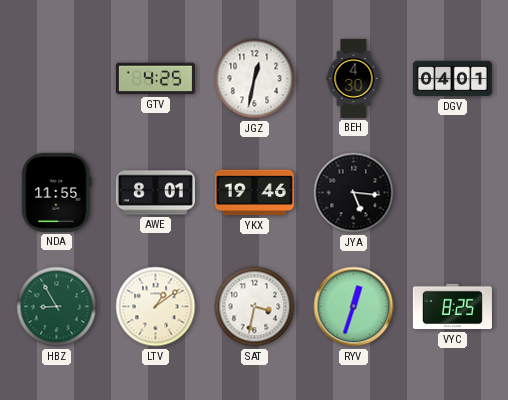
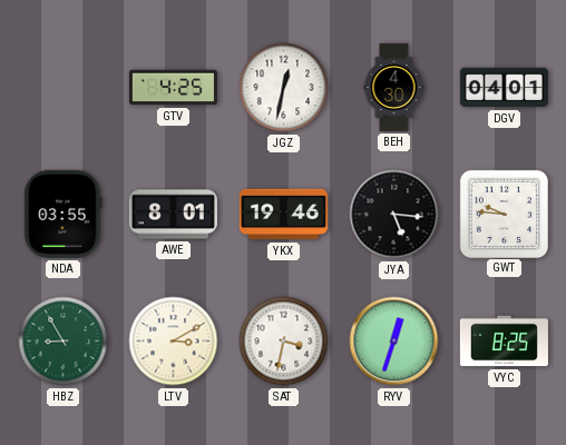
NDA: 11:55 -> 03:55 (64, 214)
GWT: none -> 9:46 (504, 214)
LTV: 1:09 -> 3:10 (174, 342)
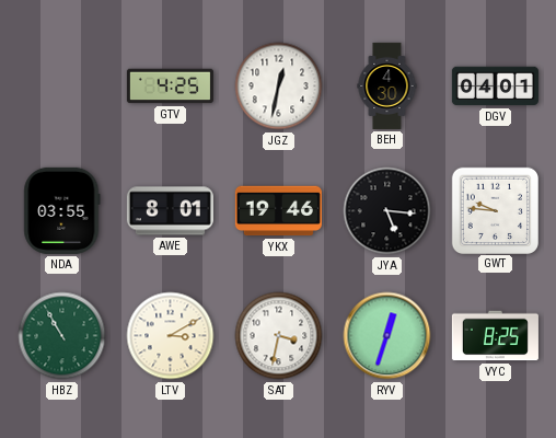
HBZ: 8:55 -> 10:55 (62, 336)
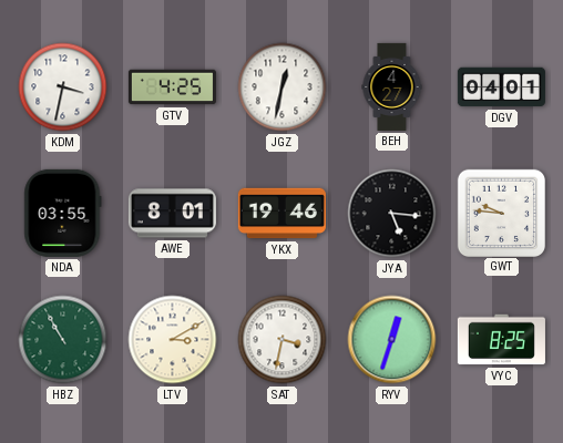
KDM: none -> 3:32 (63, 87)
BEH: 4:30 -> 4:27 (392, 86)
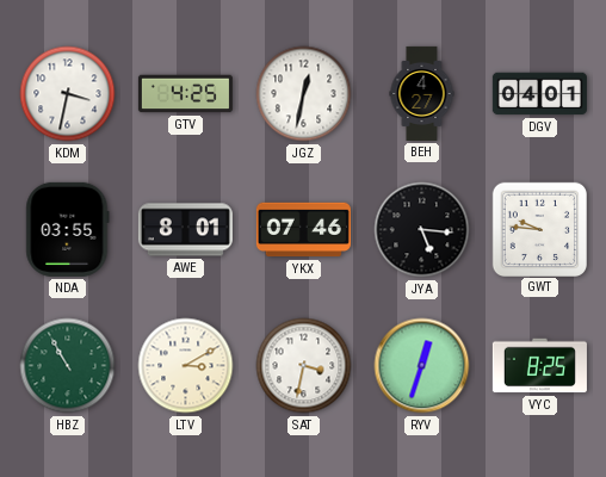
YKX: 19:46 -> 07:46 (303, 230)
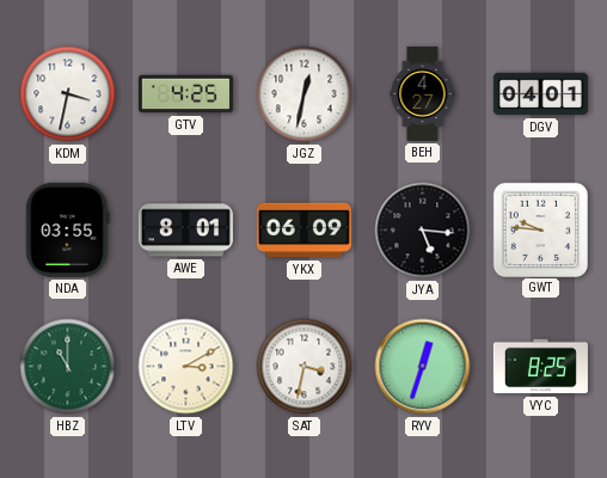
YKX: 07:46 -> 06:09 (303, 231)
HBZ: 10:55 -> 11:00 (68, 367)
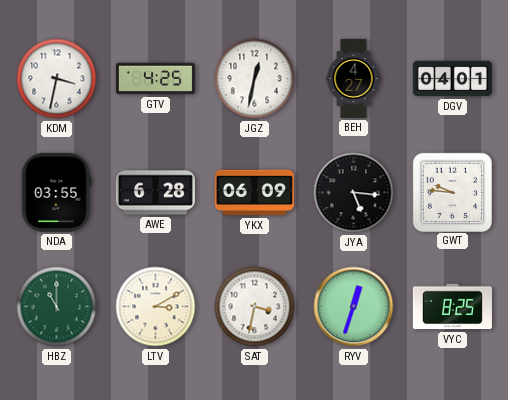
AWE: 8:01 -> 6:28 (155, 193)
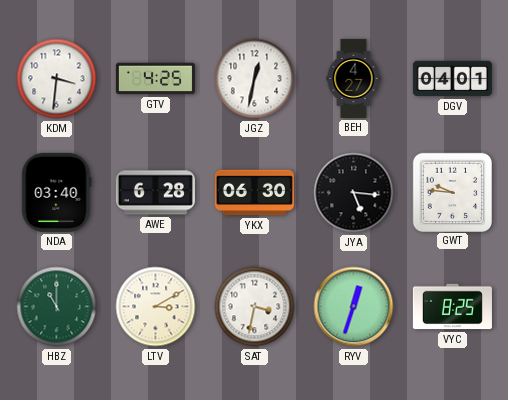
KDM: 3:32 -> 3:31 (57, 79)
NDA: 03:55 -> 03:40 (57, 192)
YKX: 06:09 -> 06:30 (254, 193)
